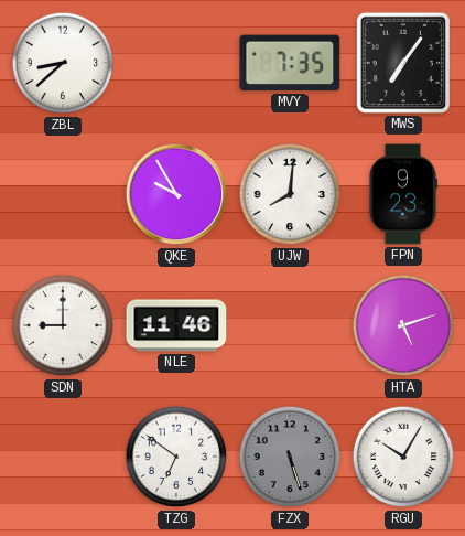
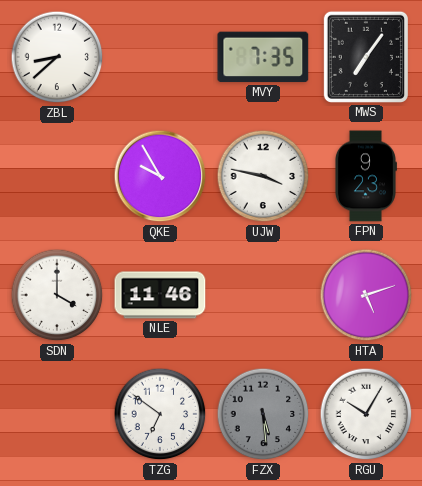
UJW: 8:01 -> 3:47 (263, 176)
SDN: 9:00 -> 4:00 (57, 295)
FZX: 5:27 -> 5:29 (263, 414)
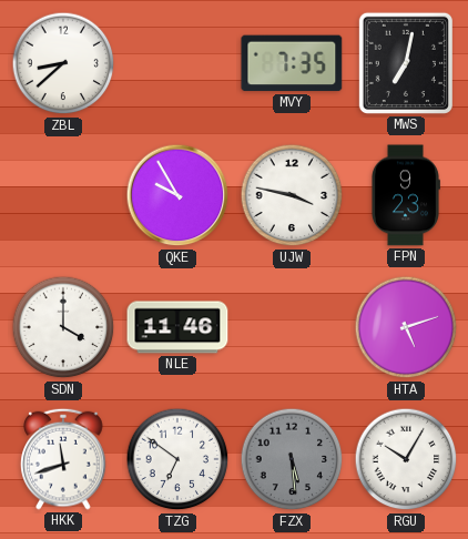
MWS: 7:06 -> 7:02 (406, 63)
HKK: none -> 11:42 (63, 459)
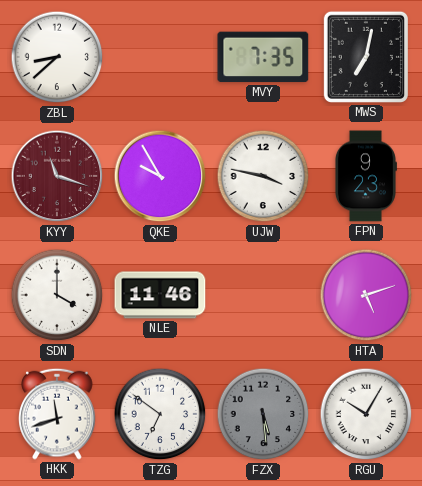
KYY: none -> 11:18 (57, 176)
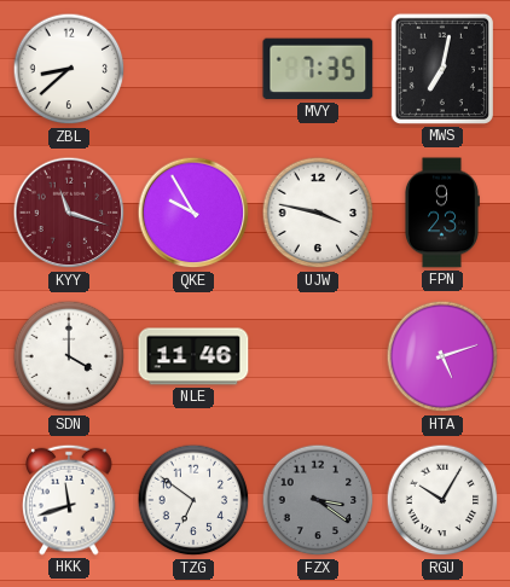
FZX: 5:29 -> 3:21 (318, 500)
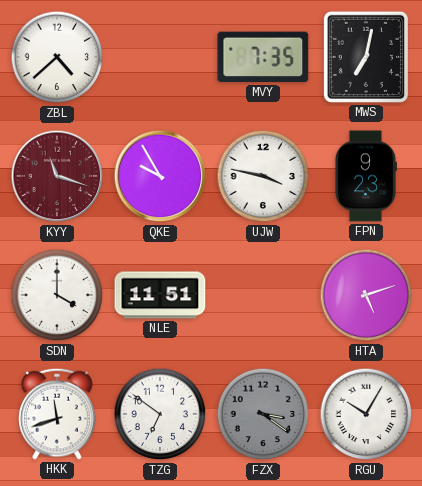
ZBL: 8:38 -> 4:38 (57, 57)
NLE: 11:46 -> 11:51 (160, 295)
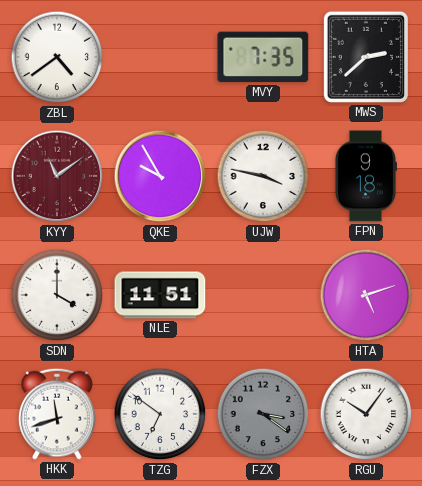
ZBL: 4:38 -> 4:39 (57, 57)
MWS: 7:02 -> 2:38 (366, 57)
KYY: 11:18 -> 11:09 (57, 176)
FPN: 9:23 -> 9:18 (365, 176)
RGU: 10:05 -> 10:06 (366, 414)
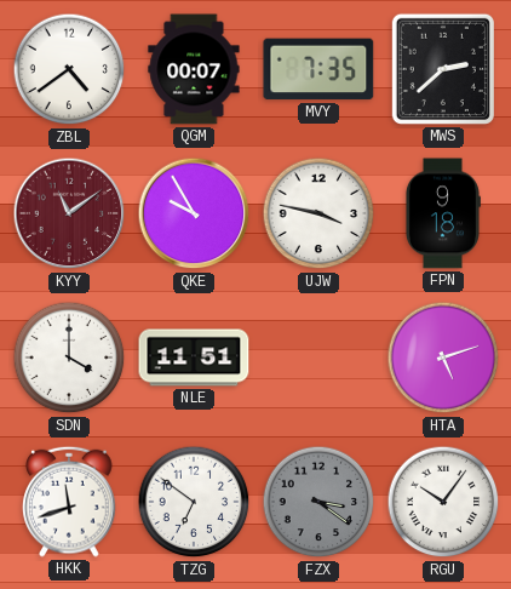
QGM: none -> 00:07 (194, 69)
